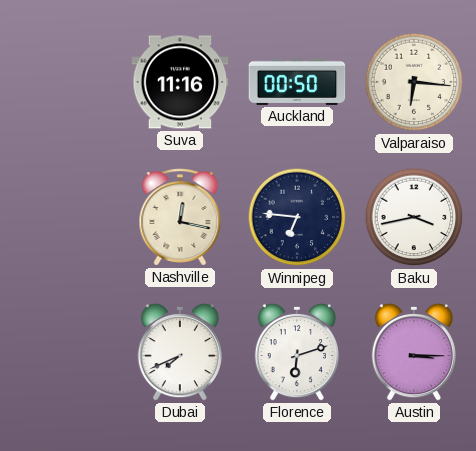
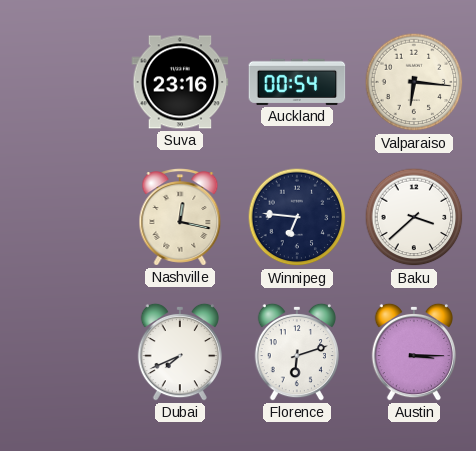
Suva: 11:16 -> 23:16 (180, 82)
Auckland: 00:50 -> 00:54 (297, 82)
Baku: 3:43 -> 3:38 (414, 217)
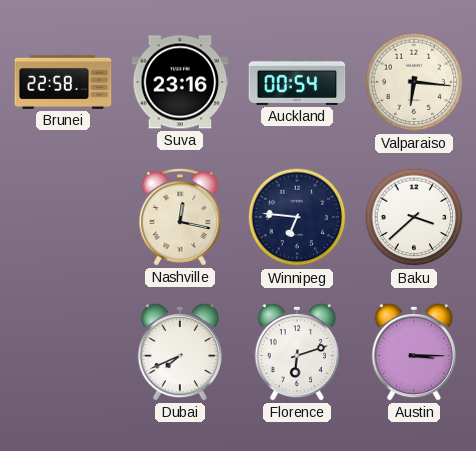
Brunei: none -> 22:58 (63, 82)
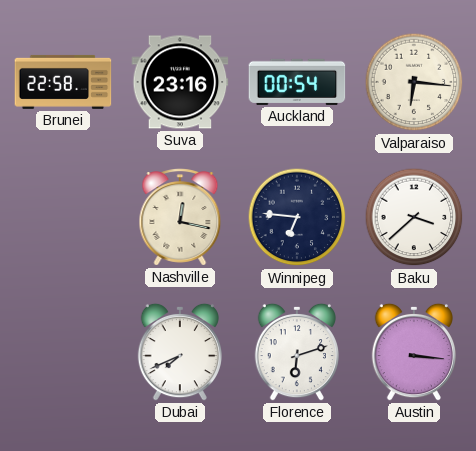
Austin: 3:15 -> 3:16 (414, 352)
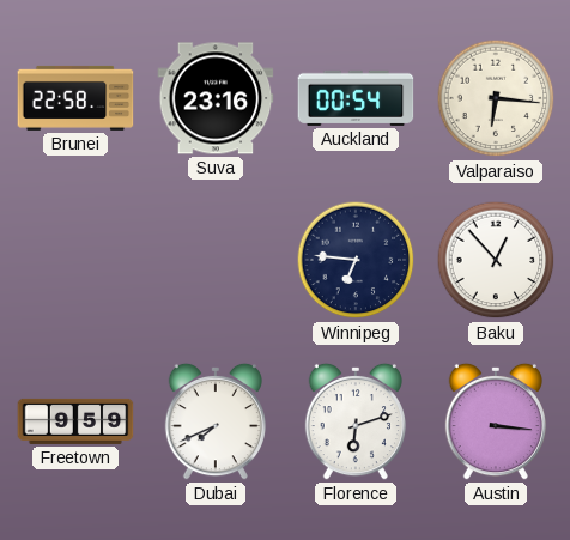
Nashville: 12:17 -> none (180, 217)
Baku: 3:38 -> 12:53 (496, 260)
Freetown: none -> 9:59 (75, 421)
